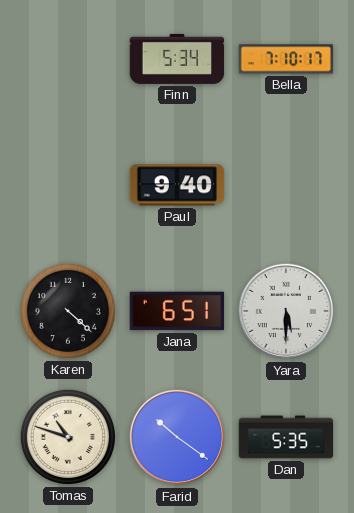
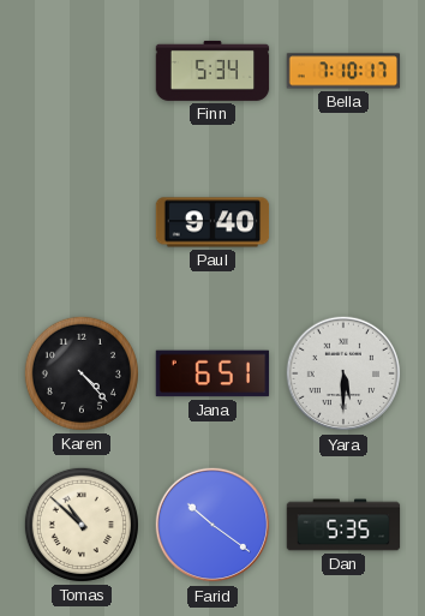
Karen: 4:22 -> 4:23 (82, 373)
Tomas: 10:48 -> 10:52 (82, 525)
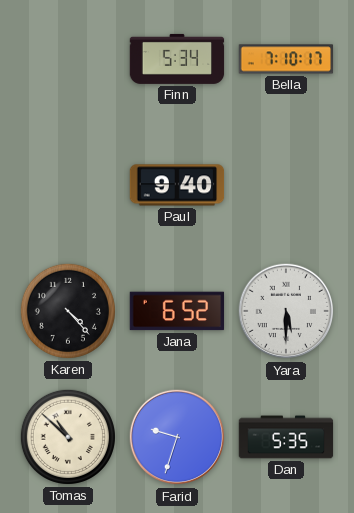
Jana: 6:51 -> 6:52 (177, 311)
Farid: 10:21 -> 9:33 (177, 437)
